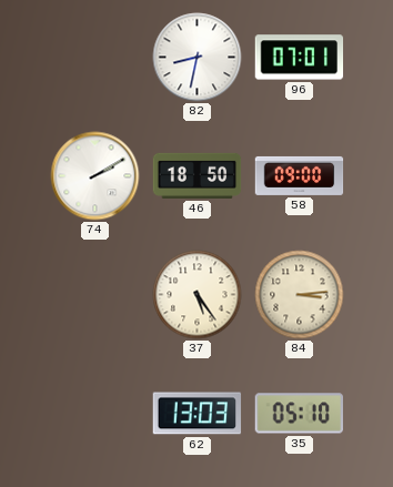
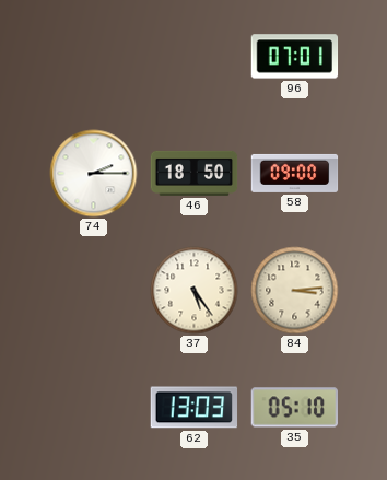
82: 8:32 -> none (198, 58)
74: 2:10 -> 2:15 (94, 174)
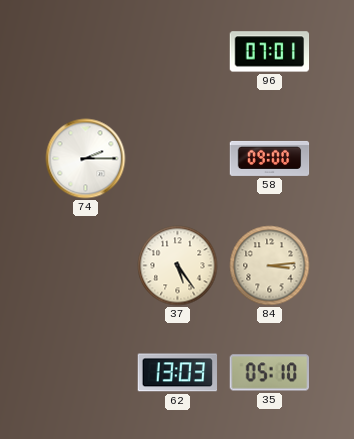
46: 18:50 -> none (195, 173)
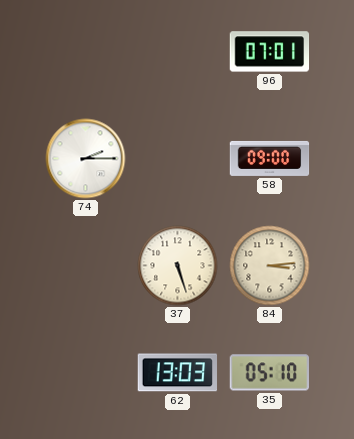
37: 5:24 -> 5:27 (178, 266)
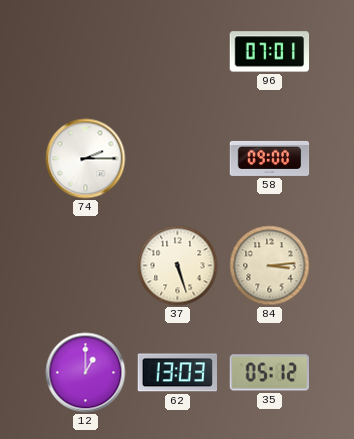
12: none -> 1:00 (86, 373)
35: 05:10 -> 05:12 (270, 373)
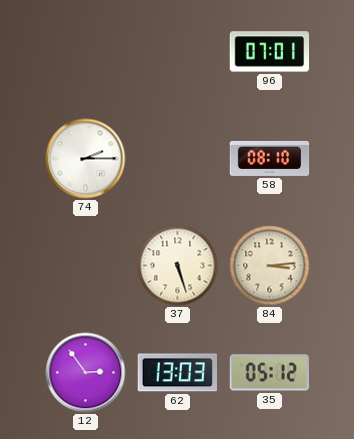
58: 09:00 -> 08:10 (270, 158)
12: 1:00 -> 2:54 (86, 373)
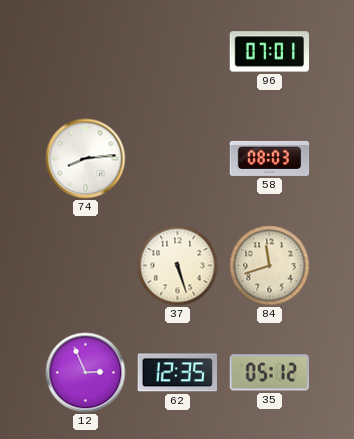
74: 2:15 -> 8:14 (86, 159)
58: 08:10 -> 08:03 (270, 158)
84: 3:14 -> 11:42 (270, 266)
12: 2:54 -> 2:56 (86, 373)
62: 13:03 -> 12:35 (178, 373)
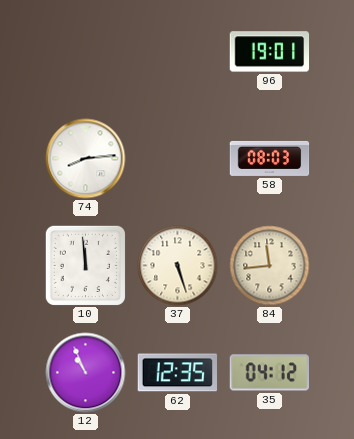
96: 07:01 -> 19:01 (270, 52)
10: none -> 11:59 (85, 265)
84: 11:42 -> 11:44 (270, 266)
12: 2:56 -> 10:56 (86, 373)
35: 05:12 -> 04:12 (270, 373)
